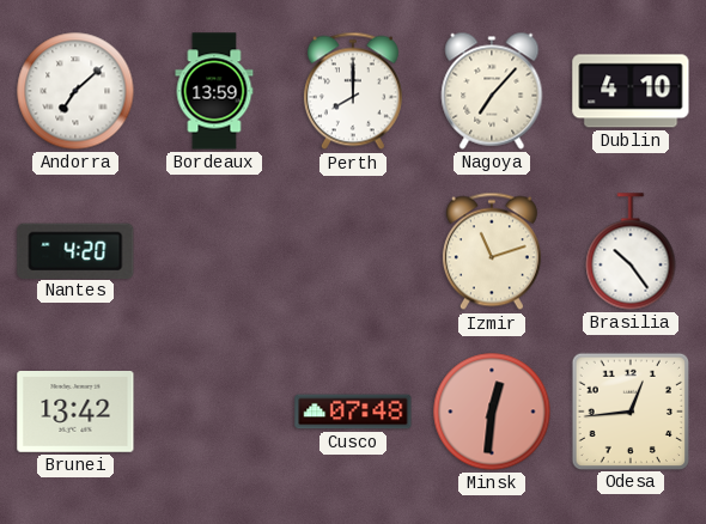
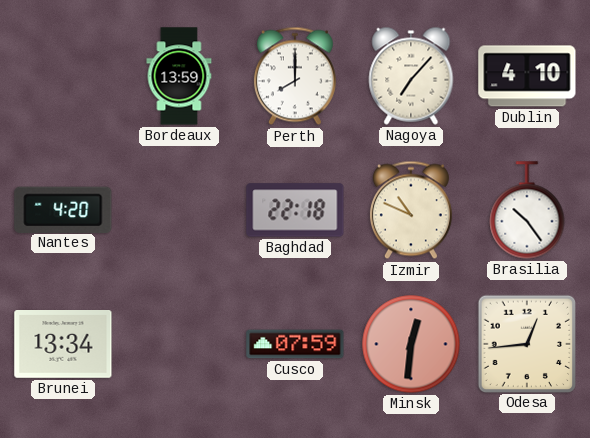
Andorra: 7:08 -> none (75, 91)
Baghdad: none -> 22:18 (295, 210)
Izmir: 11:12 -> 10:49 (411, 210)
Brunei: 13:42 -> 13:34 (63, 345)
Cusco: 07:48 -> 07:59 (295, 344)
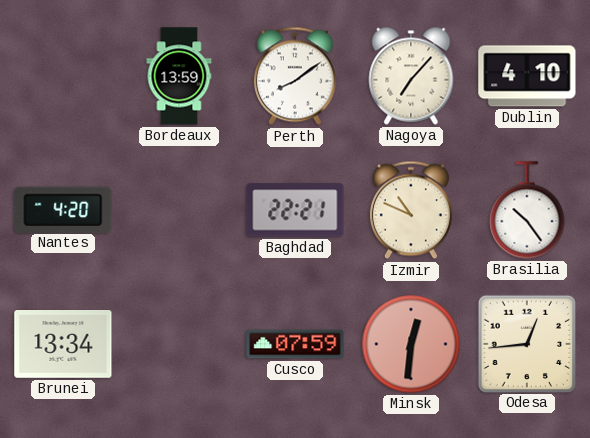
Perth: 8:00 -> 8:09 (295, 76)
Baghdad: 22:18 -> 22:21 (295, 210)
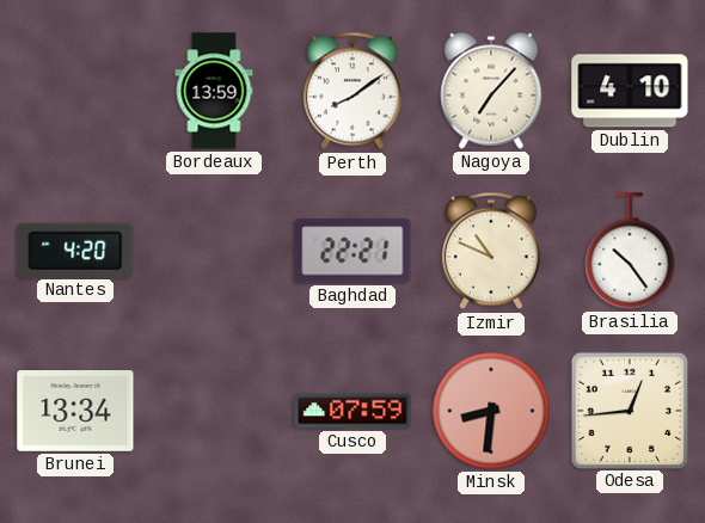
Minsk: 12:31 -> 8:31 (491, 411)
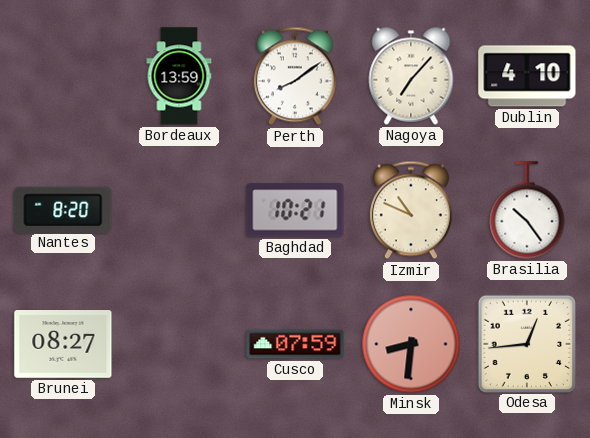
Nantes: 4:20 -> 8:20 (63, 209)
Baghdad: 22:21 -> 10:21 (295, 210)
Brunei: 13:34 -> 08:27 (63, 345)
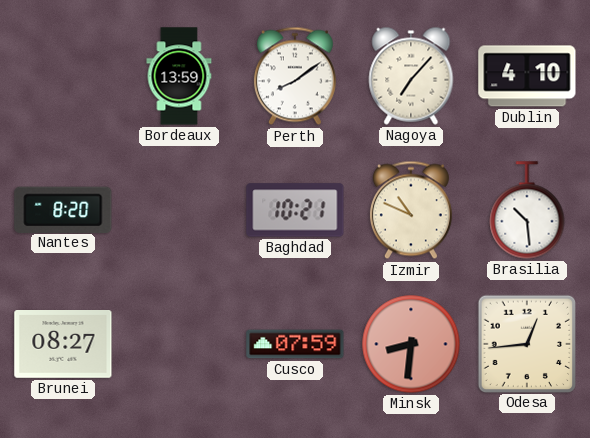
Brasilia: 10:24 -> 10:29 (527, 210)
